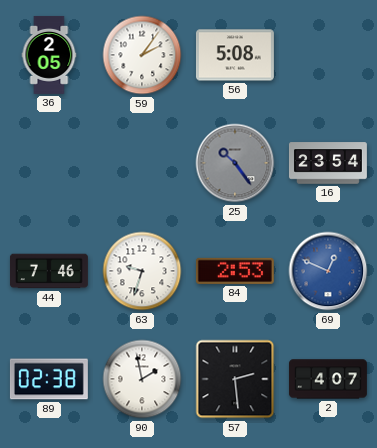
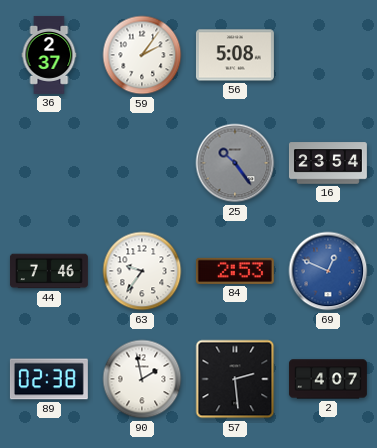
36: 2:05 -> 2:37 (49, 55)
63: 9:33 -> 9:36 (142, 271)
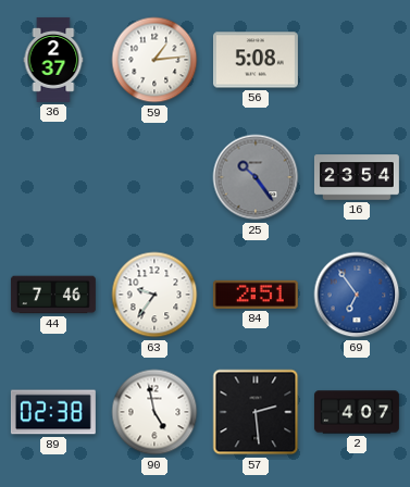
59: 2:06 -> 1:14 (154, 60)
84: 2:53 -> 2:51 (256, 295)
69: 12:49 -> 6:54 (357, 295)
90: 1:58 -> 4:58 (154, 412)
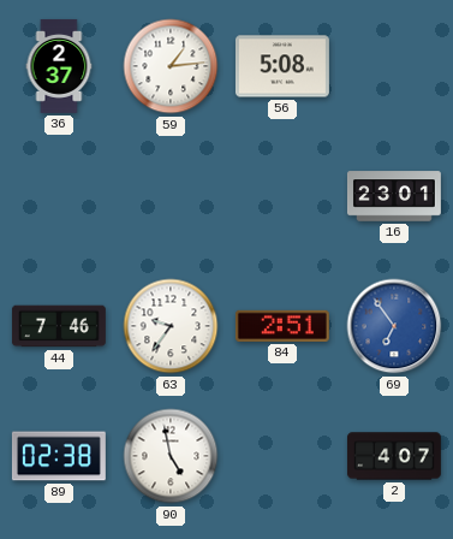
25: 10:24 -> none (256, 177)
16: 23:54 -> 23:01 (394, 196)
57: 2:29 -> none (256, 412)
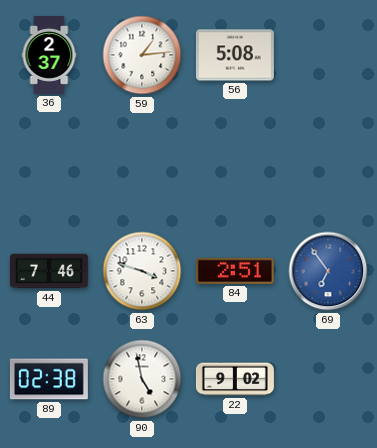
16: 23:01 -> none (394, 196)
63: 9:36 -> 3:48 (142, 271)
22: none -> 9:02 (235, 379)
2: 4:07 -> none (394, 456)
